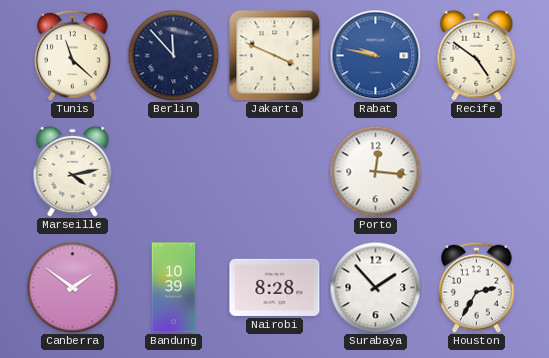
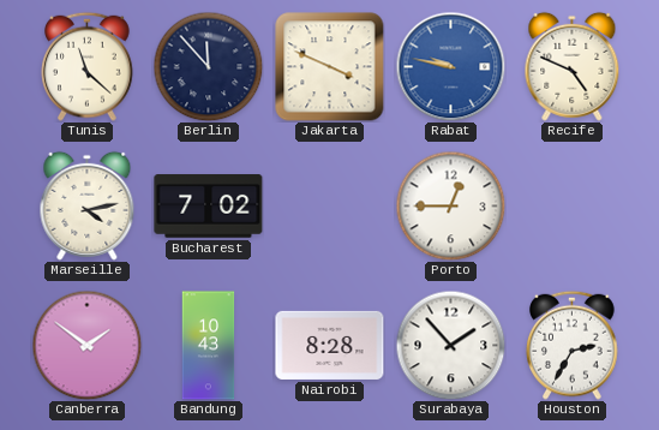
Recife: 4:51 -> 4:49 (573, 66)
Bucharest: none -> 7:02 (209, 207)
Porto: 12:16 -> 12:45 (450, 205)
Bandung: 10:39 -> 10:43 (209, 346)
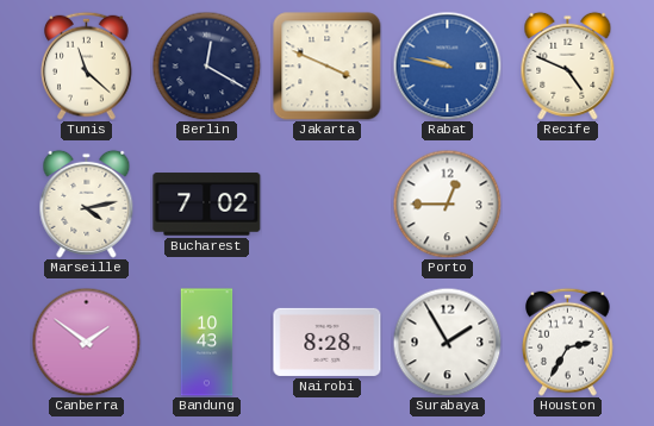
Berlin: 11:53 -> 12:20 (206, 65)
Surabaya: 1:53 -> 1:55 (447, 342)
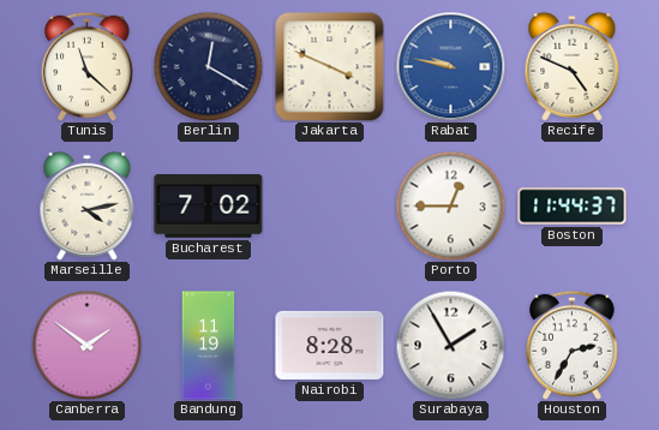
Boston: none -> 11:44 (573, 207)
Bandung: 10:43 -> 11:19 (209, 346)
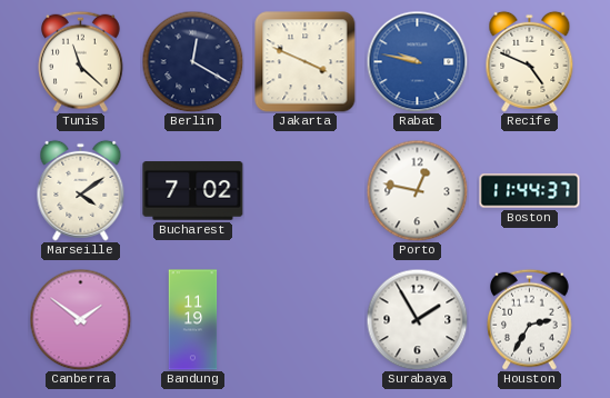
Marseille: 4:13 -> 4:09 (81, 190)
Porto: 12:45 -> 12:47 (417, 190)
Nairobi: 8:28 -> none (330, 345)
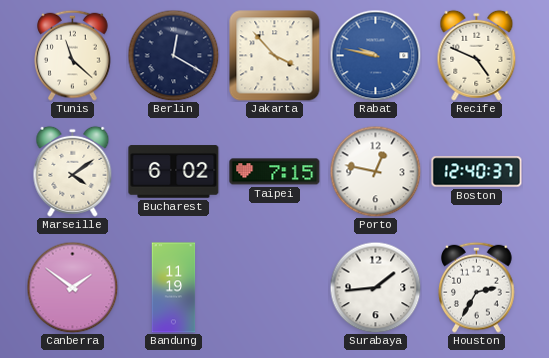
Jakarta: 3:49 -> 3:53 (275, 56)
Bucharest: 7:02 -> 6:02 (174, 172)
Taipei: none -> 7:15 (275, 172)
Boston: 11:44 -> 12:40 (477, 172)
Surabaya: 1:55 -> 1:44 (375, 287)
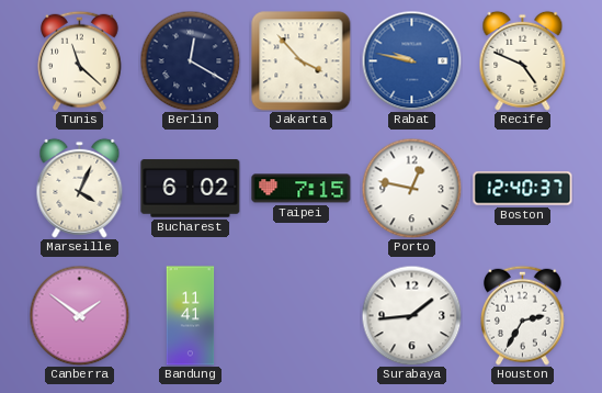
Marseille: 4:09 -> 4:04 (80, 188)
Bandung: 11:19 -> 11:41 (191, 316)
